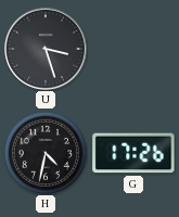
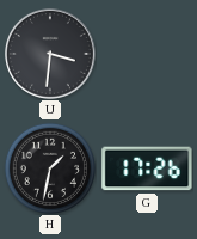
U: 3:27 -> 3:31 (51, 55)
H: 4:32 -> 1:32 (49, 167)
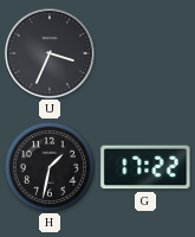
U: 3:31 -> 3:34 (51, 55)
G: 17:26 -> 17:22 (145, 167)
